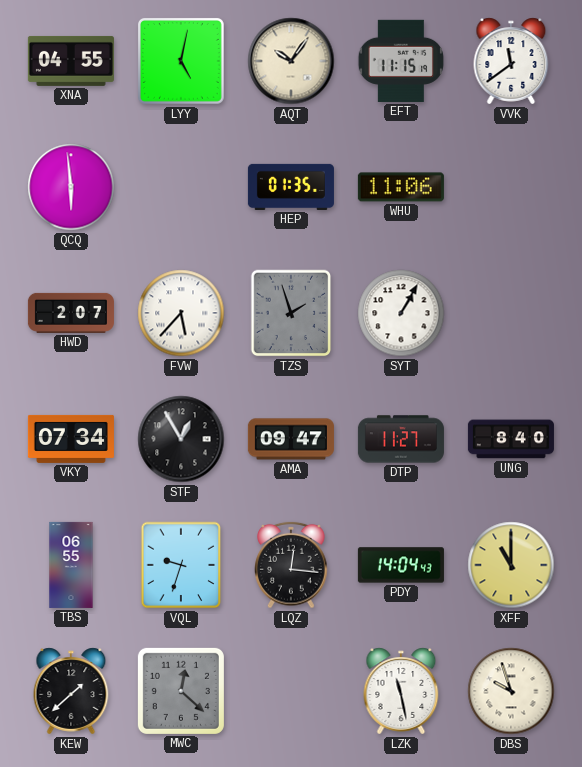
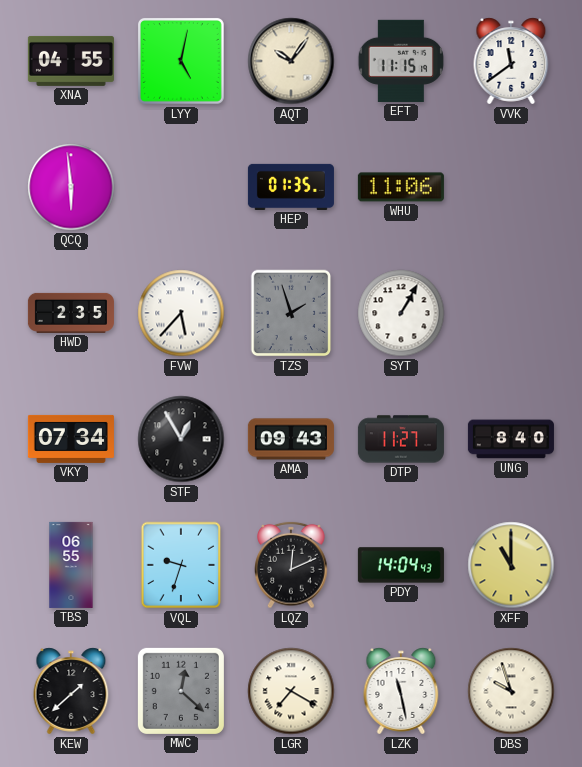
HWD: 2:07 -> 2:35 (71, 313)
AMA: 09:47 -> 09:43 (291, 439)
LQZ: 12:16 -> 12:11 (291, 565)
LGR: none -> 7:20 (291, 691)
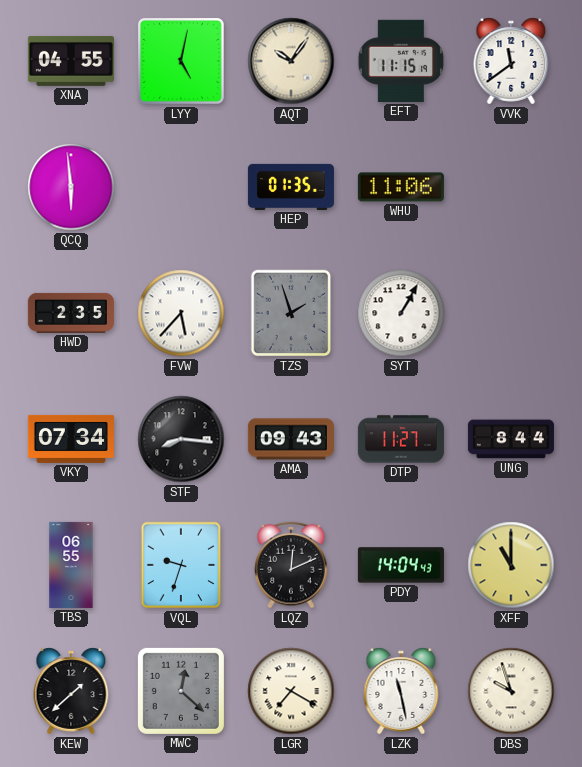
STF: 12:55 -> 8:16 (181, 439)
UNG: 8:40 -> 8:44 (511, 439)
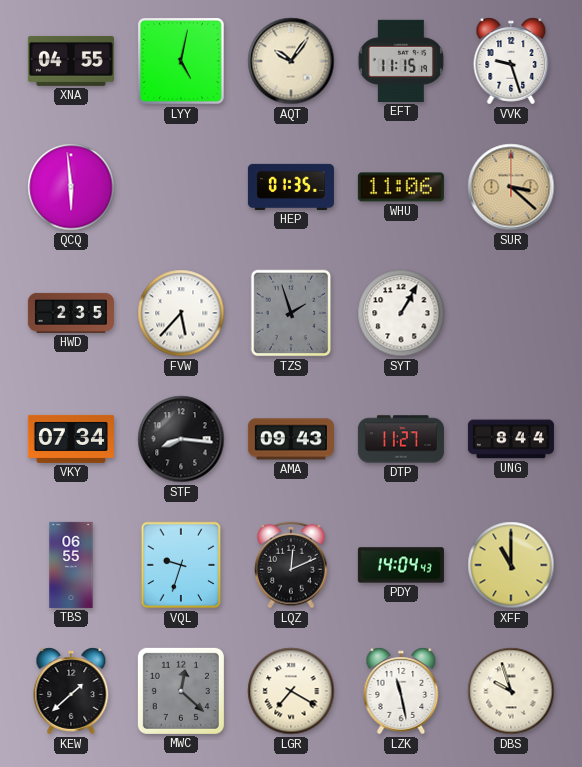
VVK: 11:39 -> 9:27 (511, 61)
SUR: none -> 3:22 (511, 187)
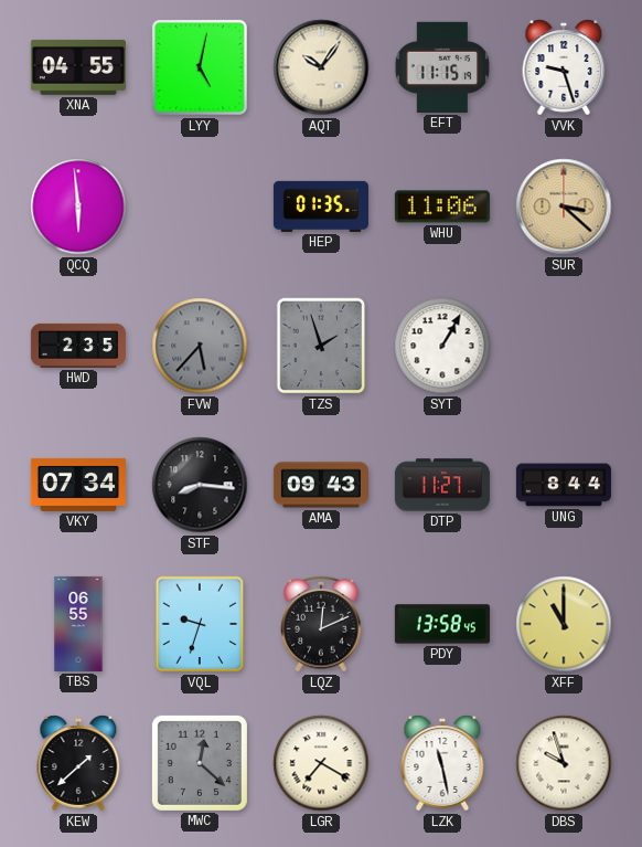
FVW dial: white -> grey (200, 346)
PDY: 14:04 -> 13:58 (442, 624)
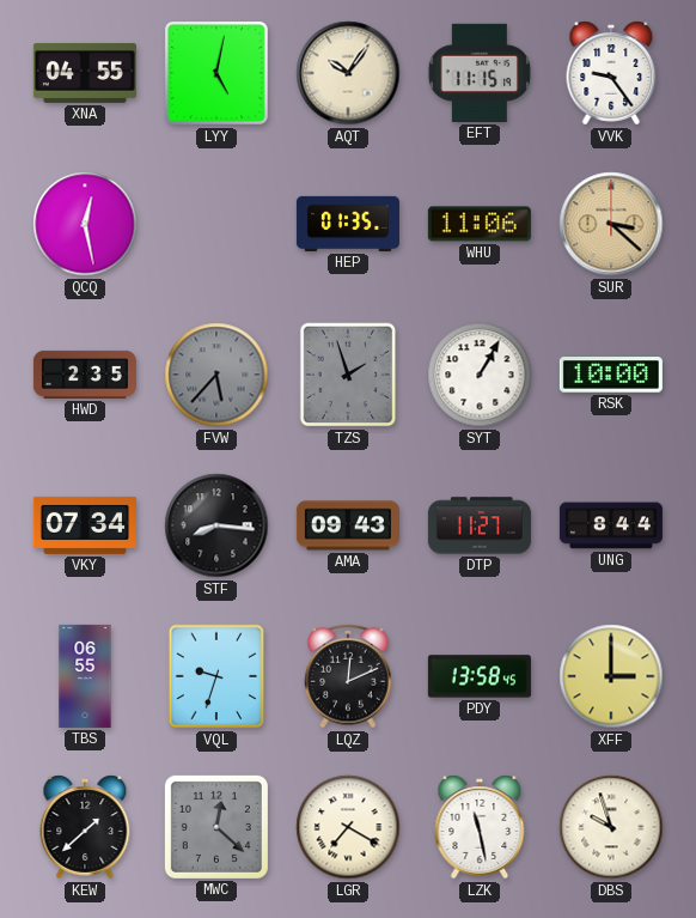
VVK: 9:27 -> 9:24 (611, 73)
QCQ: 5:59 -> 12:28 (85, 224)
RSK: none -> 10:00 (611, 375)
XFF: 11:00 -> 3:00 (611, 676)
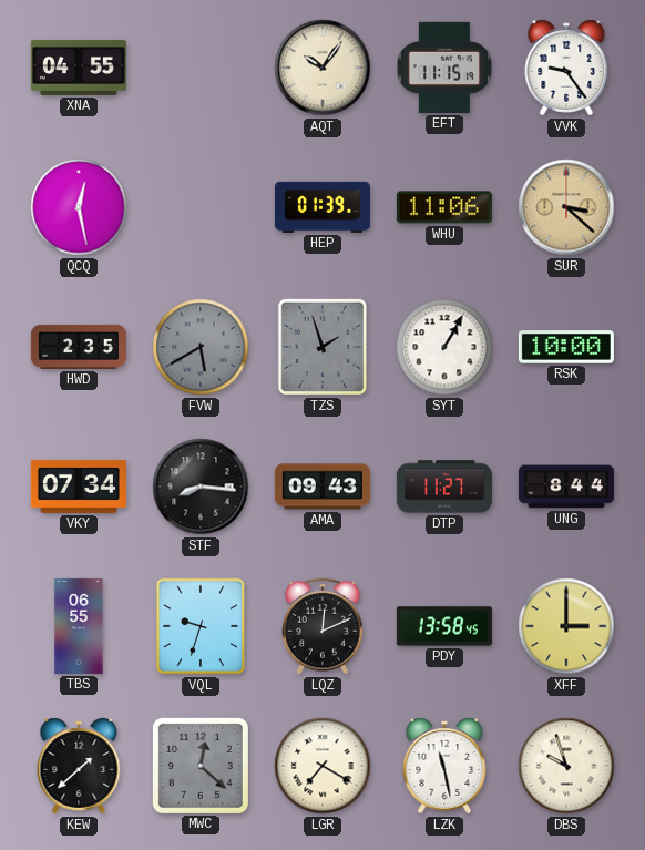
LYY: 5:02 -> none (216, 73)
HEP: 01:35 -> 01:39 (322, 207)
FVW: 5:37 -> 5:40 (201, 347)
